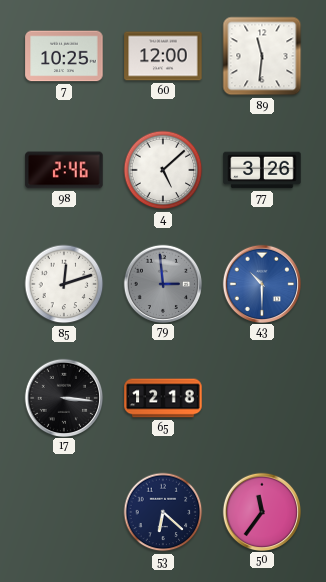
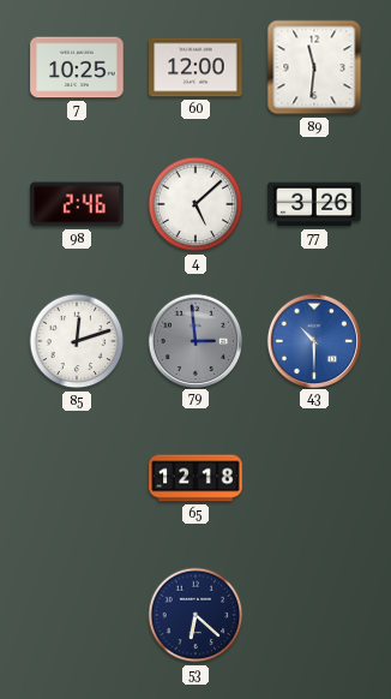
17: 3:16 -> none (63, 397)
50: 11:36 -> none (261, 511)
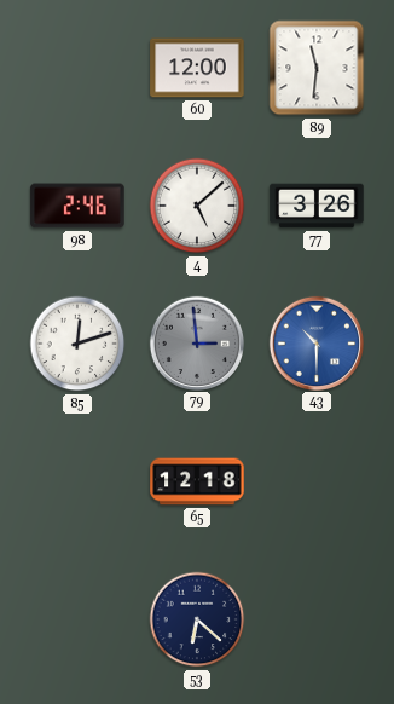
7: 10:25 -> none (77, 67)
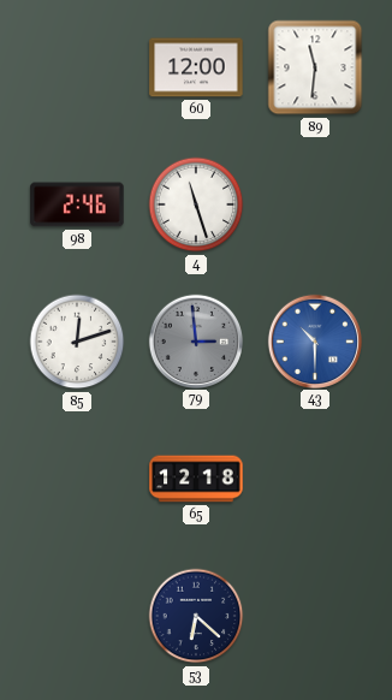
4: 5:08 -> 11:27 (196, 204)
77: 3:26 -> none (317, 206)
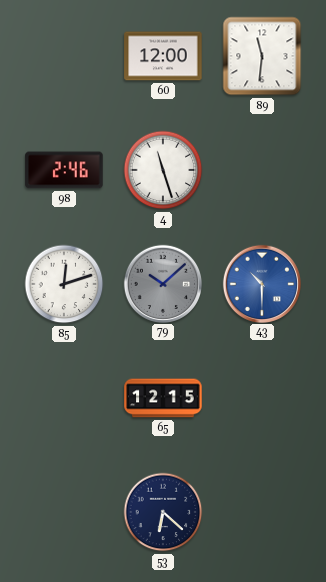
79: 2:59 -> 10:08 (162, 283)
65: 12:18 -> 12:15 (163, 398)
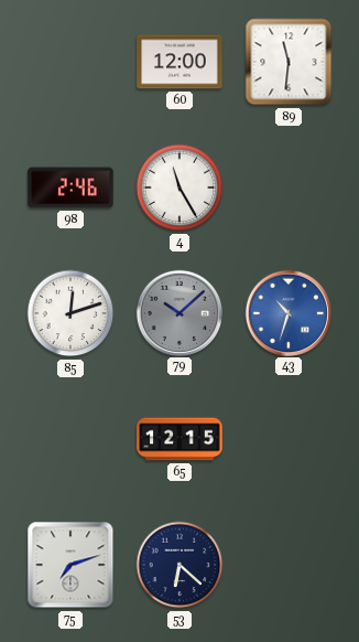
4: 11:27 -> 11:25 (179, 188)
43: 10:30 -> 10:33 (287, 312)
75: none -> 7:12 (70, 565)
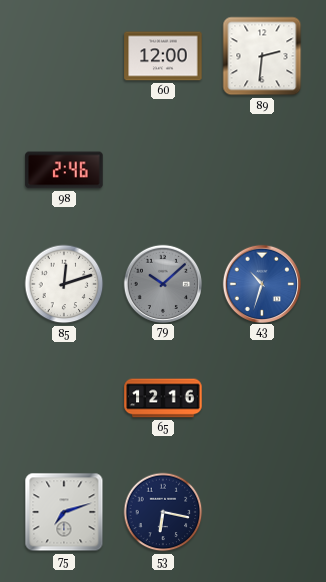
89: 11:31 -> 2:31 (262, 56)
4: 11:25 -> none (179, 188)
65: 12:15 -> 12:16 (163, 398)
53: 6:22 -> 6:17 (163, 512)
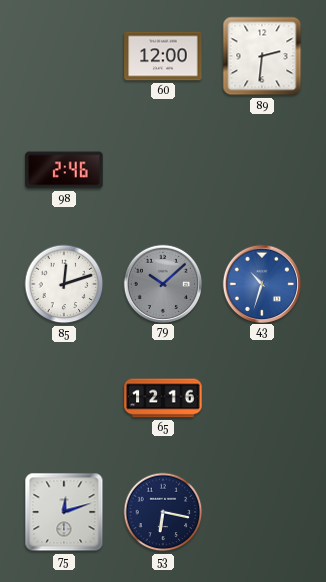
75: 7:12 -> 12:12 (64, 512)
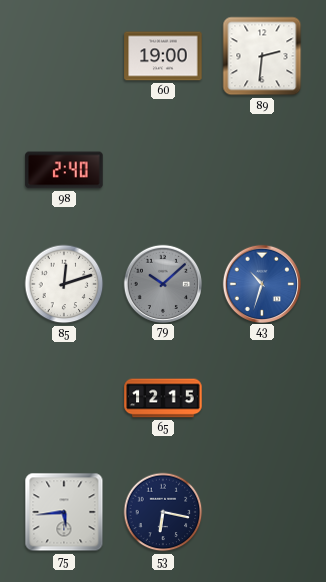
60: 12:00 -> 19:00 (163, 56)
98: 2:46 -> 2:40 (64, 170)
65: 12:16 -> 12:15 (163, 398)
75: 12:12 -> 5:44 (64, 512)
